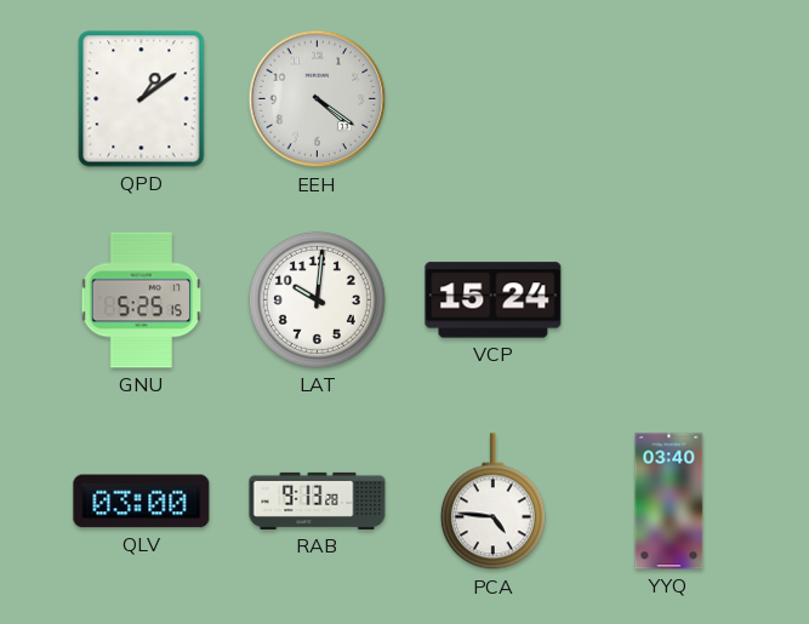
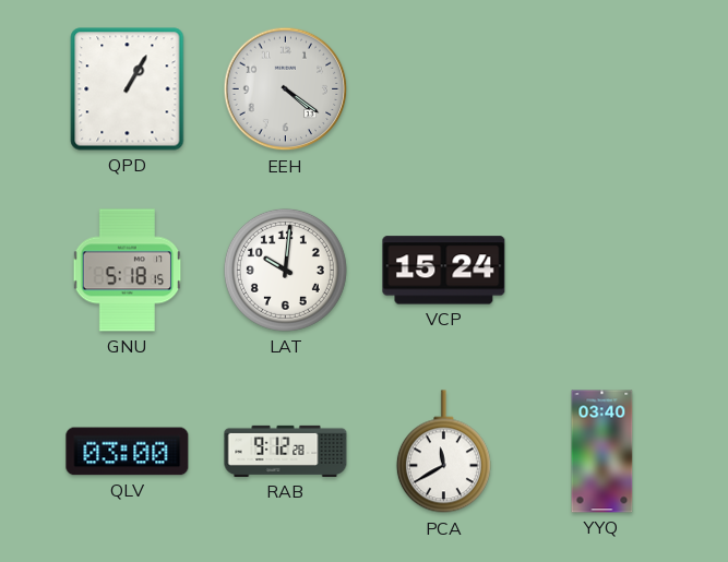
QPD: 1:09 -> 1:05 (128, 89)
GNU: 5:25 -> 5:18 (128, 271)
RAB: 9:13 -> 9:12 (286, 451)
PCA: 4:46 -> 11:40 (443, 452)
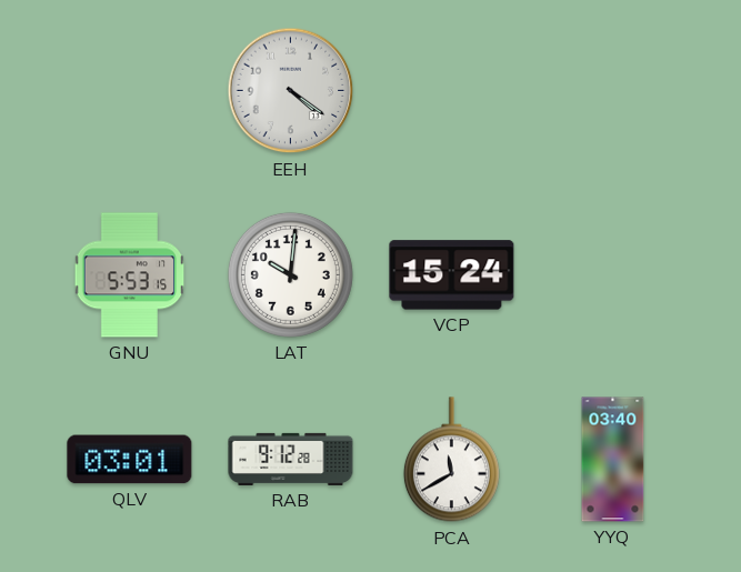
QPD: 1:05 -> none (128, 89)
GNU: 5:18 -> 5:53 (130, 275)
QLV: 03:00 -> 03:01 (130, 460)
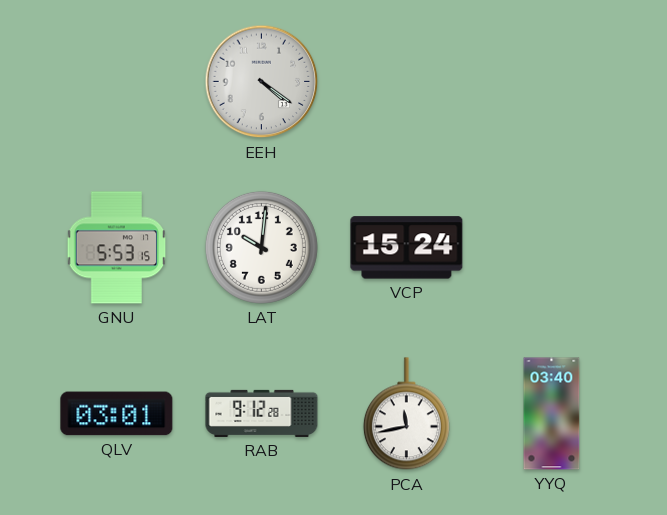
PCA: 11:40 -> 11:43 (406, 414)
